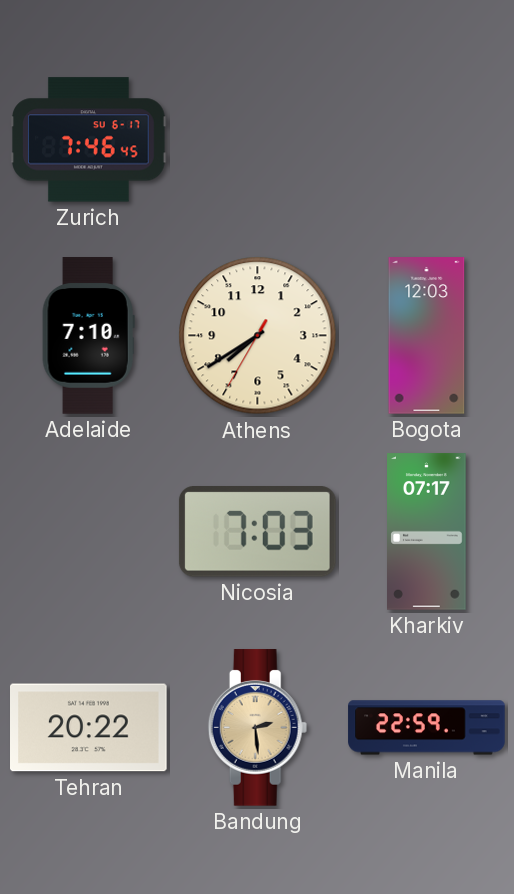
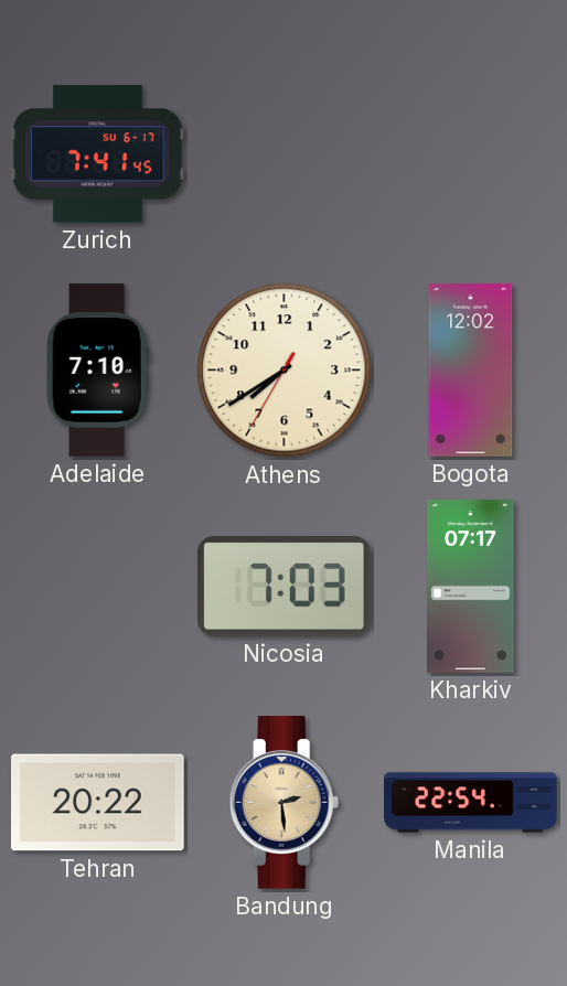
Zurich: 7:46 -> 7:41 (98, 154)
Bogota: 12:03 -> 12:02 (471, 371)
Manila: 22:59 -> 22:54 (471, 803)
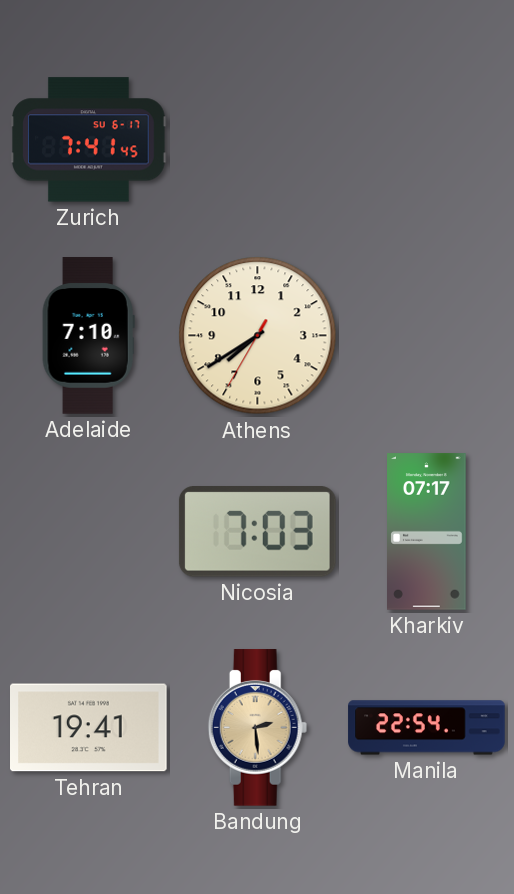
Bogota: 12:02 -> none (471, 371)
Tehran: 20:22 -> 19:41 (89, 728)
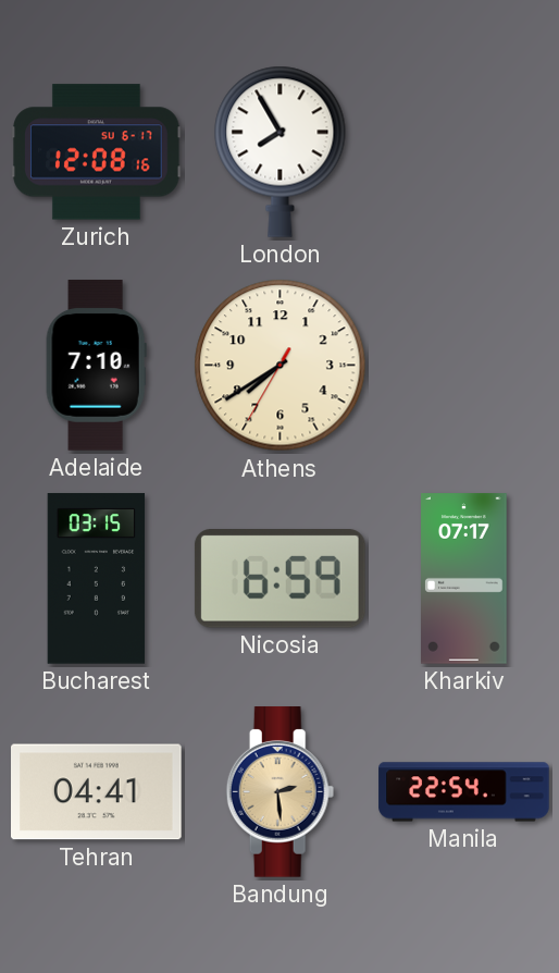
Zurich: 7:41 -> 12:08 (97, 152)
London: none -> 7:55 (281, 151)
Bucharest: none -> 03:15 (97, 579)
Nicosia: 7:03 -> 6:59 (279, 579)
Tehran: 19:41 -> 04:41 (97, 792)
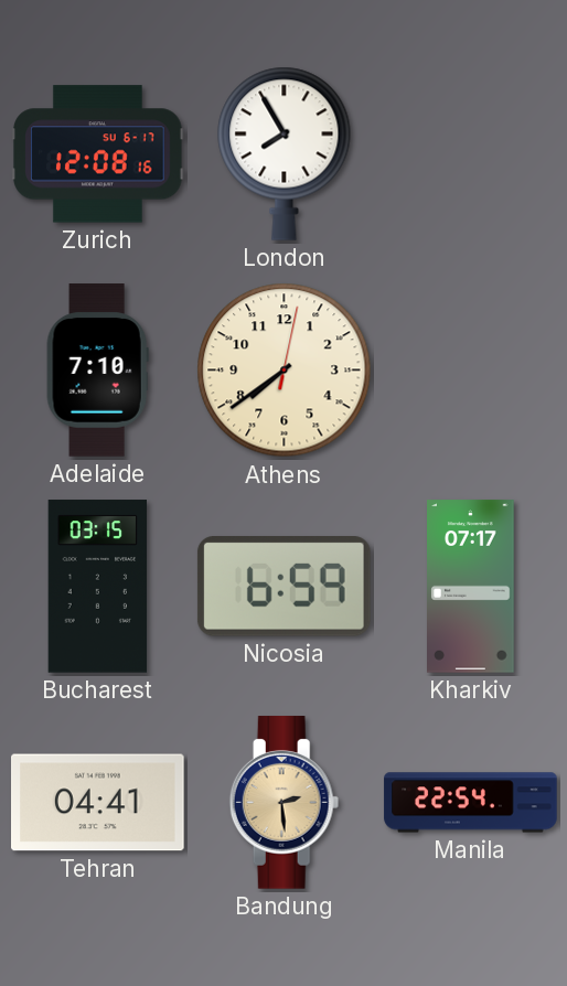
Athens: 7:39:35 -> 7:39:02 (285, 371)
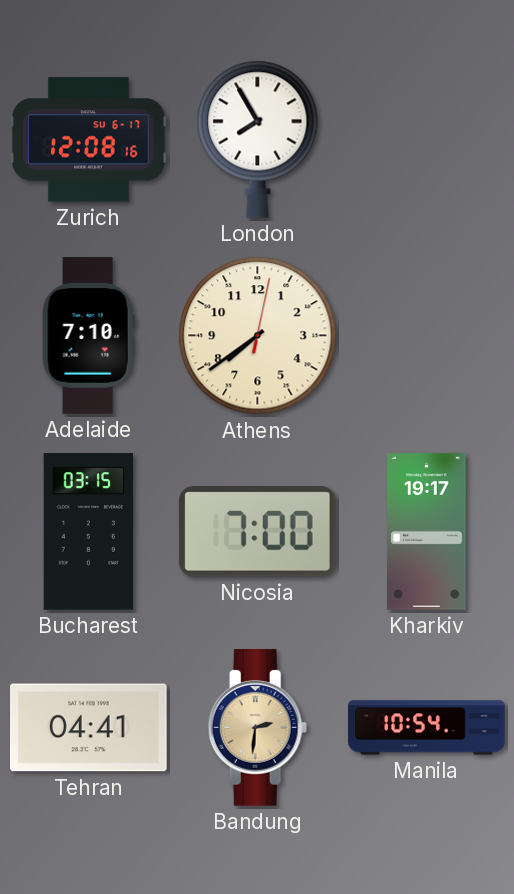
Nicosia: 6:59 -> 7:00 (257, 532)
Kharkiv: 07:17 -> 19:17 (427, 532)
Bandung: 2:29 -> 2:31 (258, 728)
Manila: 22:54 -> 10:54 (427, 728)
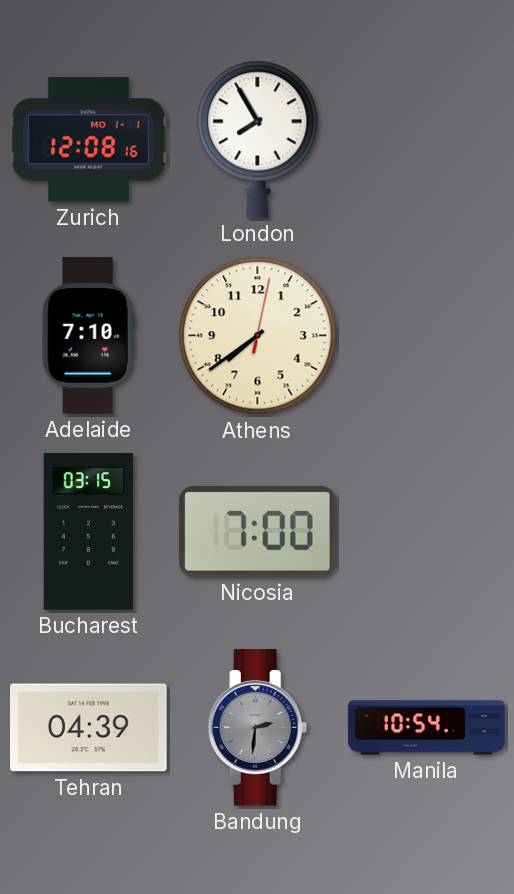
Zurich date: SU 6-17 -> MO 1-1 (89, 140)
Kharkiv: 19:17 -> none (427, 532)
Tehran: 04:41 -> 04:39 (89, 728)
Bandung dial: champagne -> grey (258, 728)
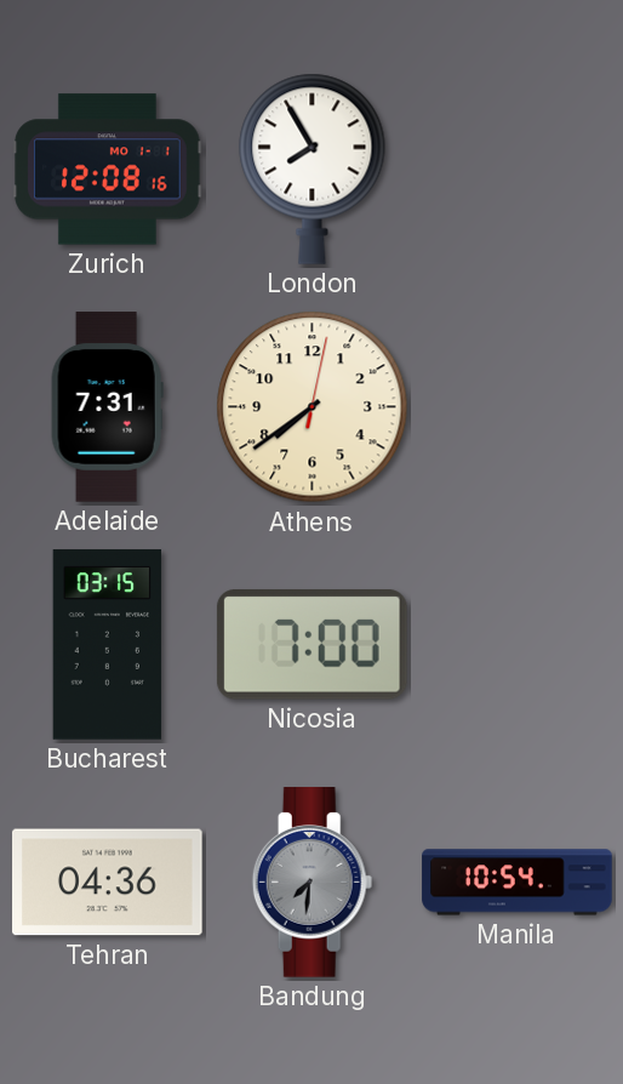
Adelaide: 7:10 -> 7:31 (107, 407)
Tehran: 04:39 -> 04:36 (108, 883)
Bandung: 2:31 -> 7:31 (313, 883)
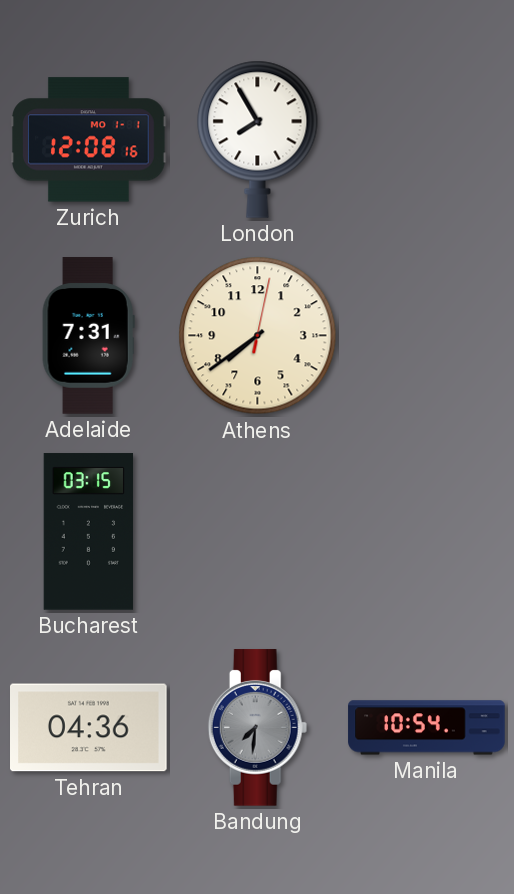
Nicosia: 7:00 -> none (311, 645)
